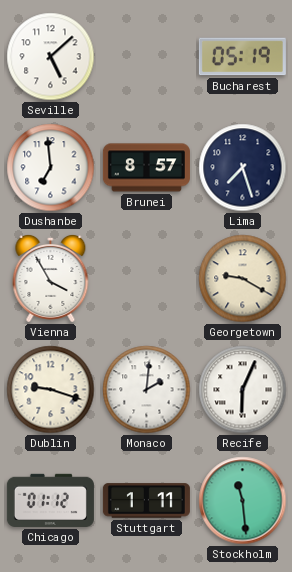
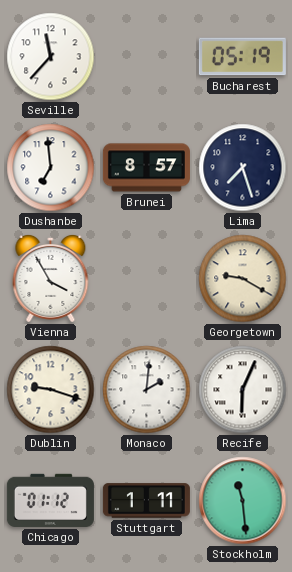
Seville: 5:08 -> 11:37 (51, 57)
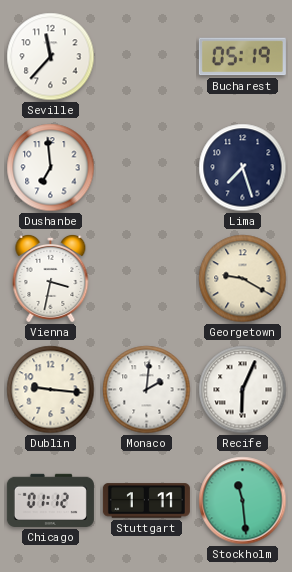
Brunei: 8:57 -> none (146, 168)
Vienna: 3:55 -> 3:32 (51, 278)
Dublin: 9:18 -> 9:16 (51, 390)
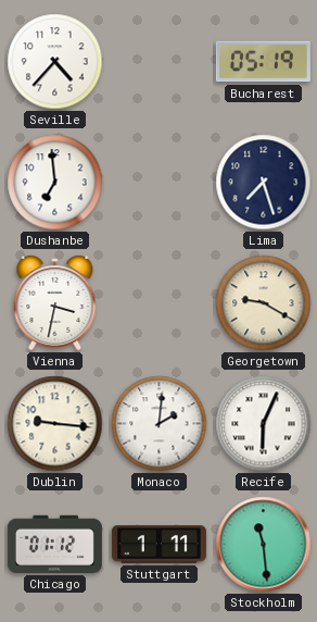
Seville: 11:37 -> 4:37 (55, 62)
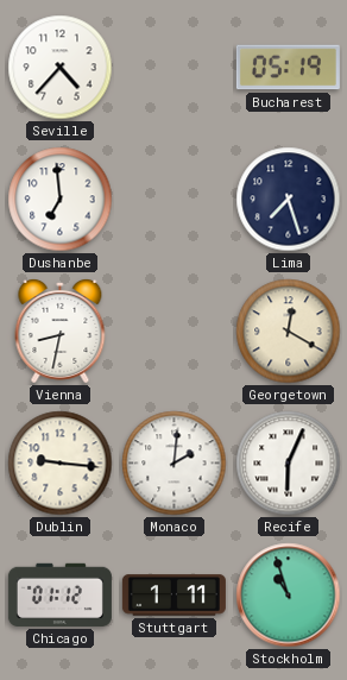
Vienna: 3:32 -> 8:32 (61, 330)
Georgetown: 9:20 -> 12:20 (289, 332)
Stockholm: 11:29 -> 10:57 (289, 596)
